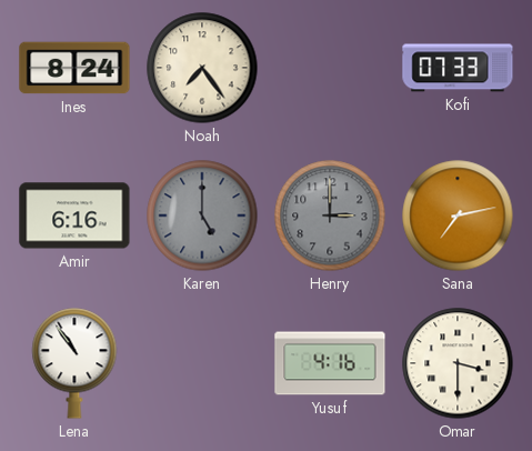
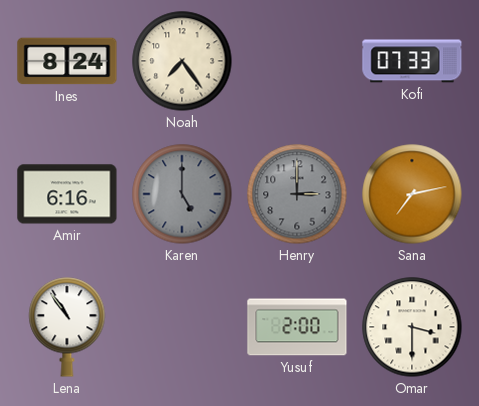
Yusuf: 4:16 -> 2:00 (297, 327)
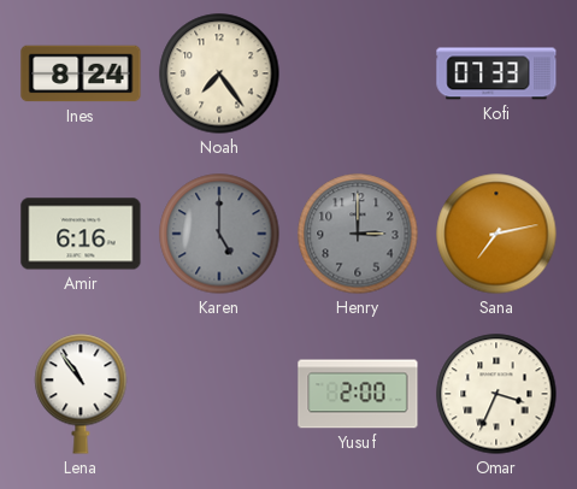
Omar: 3:30 -> 3:34 (496, 394)
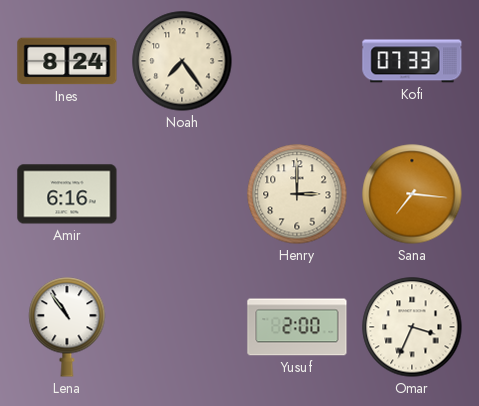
Karen: 5:00 -> none (219, 234)
Henry dial: grey -> cream (297, 194)
Sana: 7:13 -> 7:16 (412, 194)
